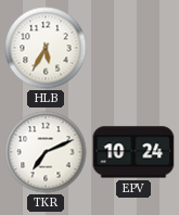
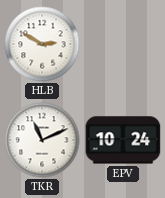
HLB: 5:35 -> 2:50 (42, 44)
TKR: 7:11 -> 11:11 (42, 140)
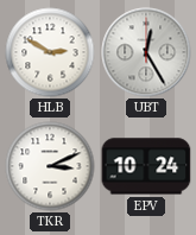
UBT: none -> 12:25 (146, 52)
TKR: 11:11 -> 3:11 (50, 166)
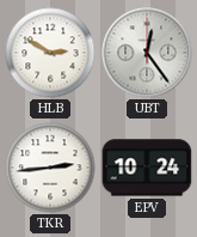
UBT: 12:25 -> 12:24 (147, 53)
TKR: 3:11 -> 2:44 (50, 168)
